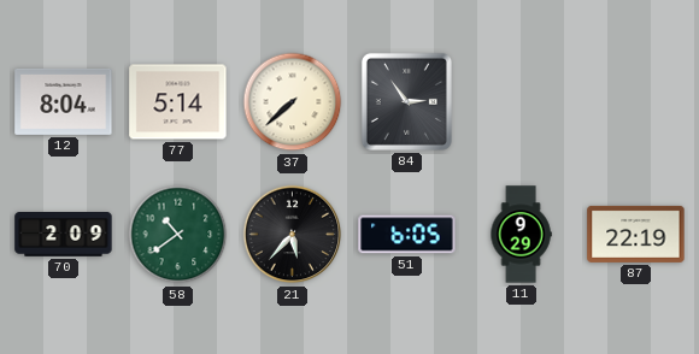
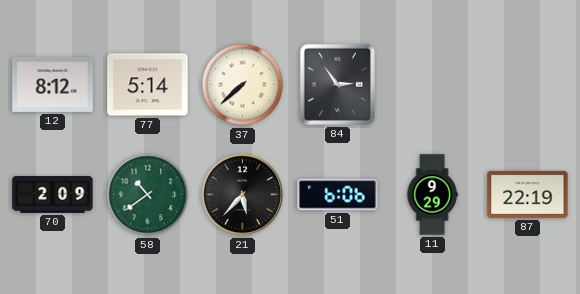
12: 8:04 -> 8:12 (53, 84)
51: 6:05 -> 6:06 (338, 195)
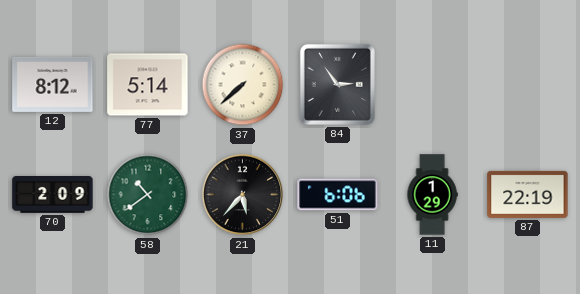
11: 9:29 -> 1:29 (432, 195)
